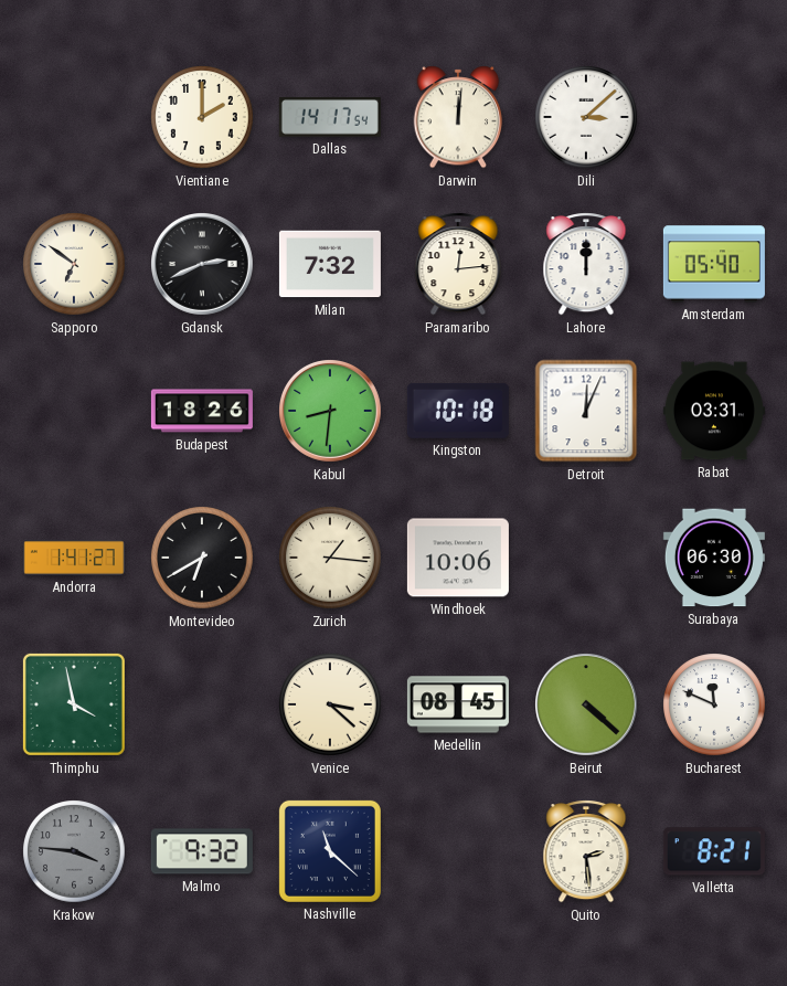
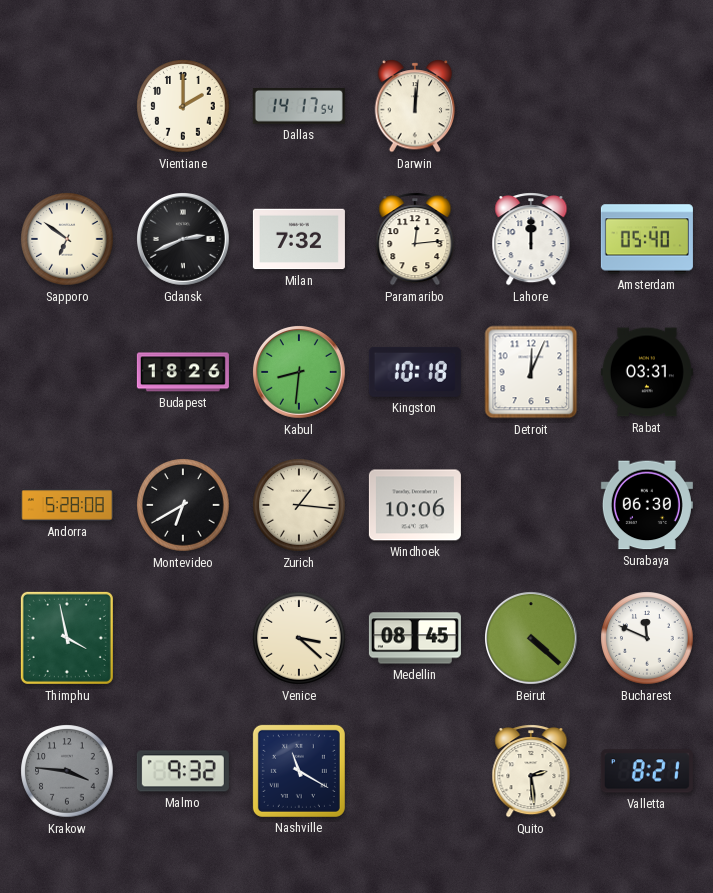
Dili: 3:08 -> none (586, 117)
Andorra: 1:41 -> 5:28 (67, 505)
Nashville: 11:22 -> 11:20 (299, 771)
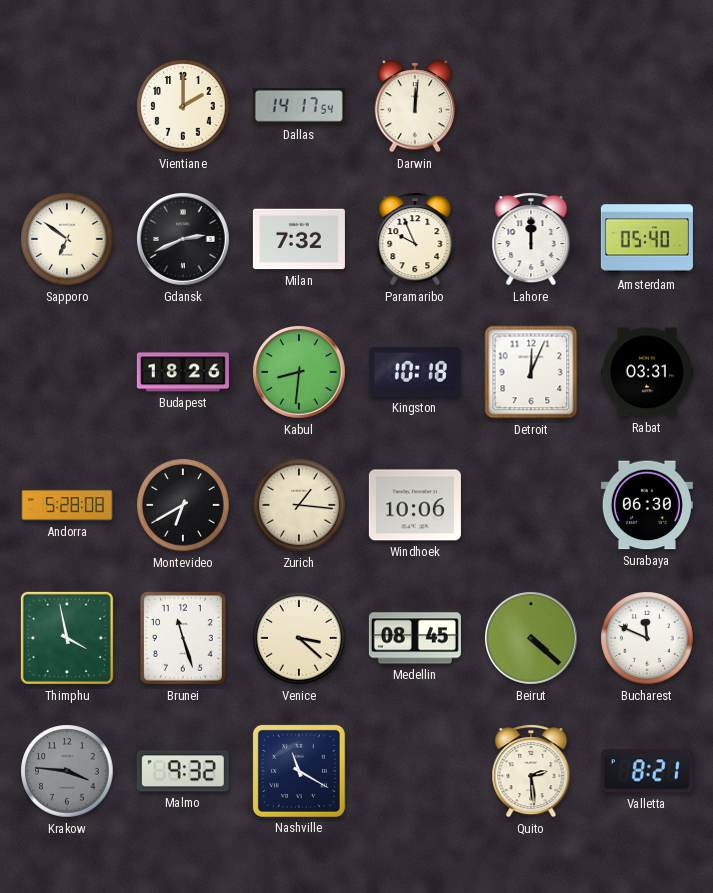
Paramaribo: 12:14 -> 9:56 (415, 239)
Brunei: none -> 11:27 (183, 638)
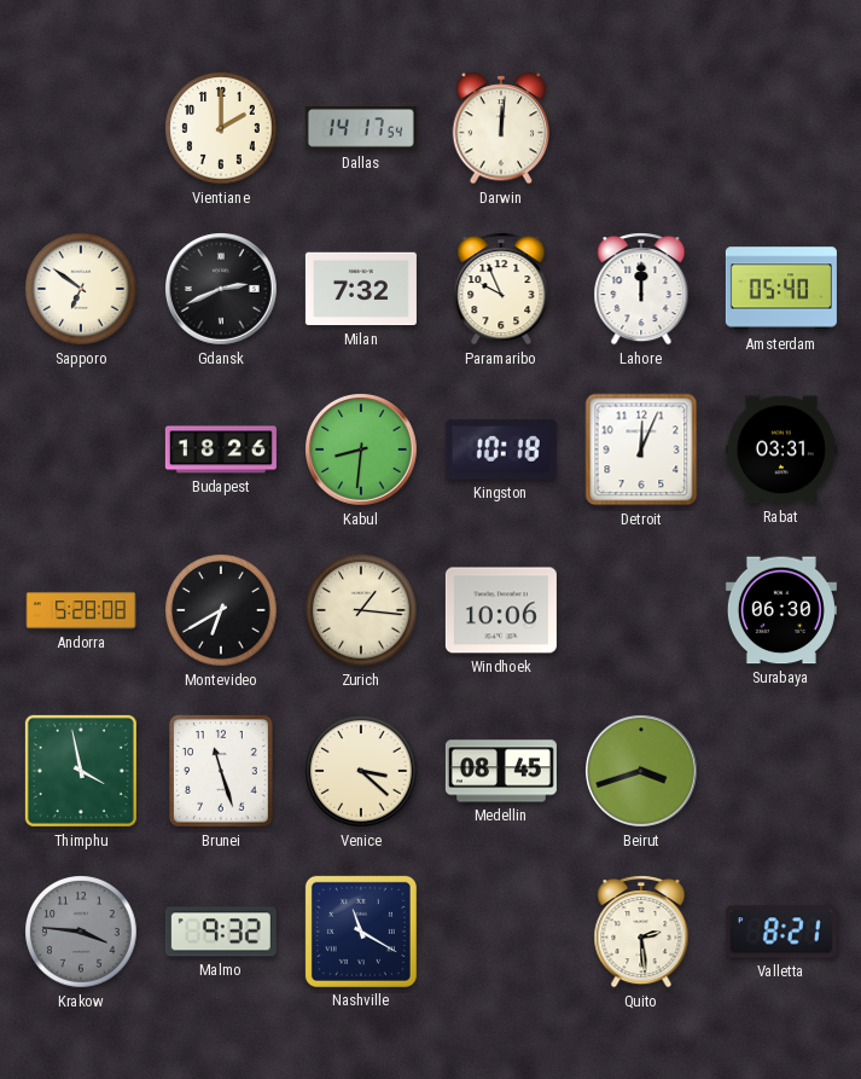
Beirut: 4:22 -> 3:42 (642, 772)
Bucharest: 11:49 -> none (647, 638)
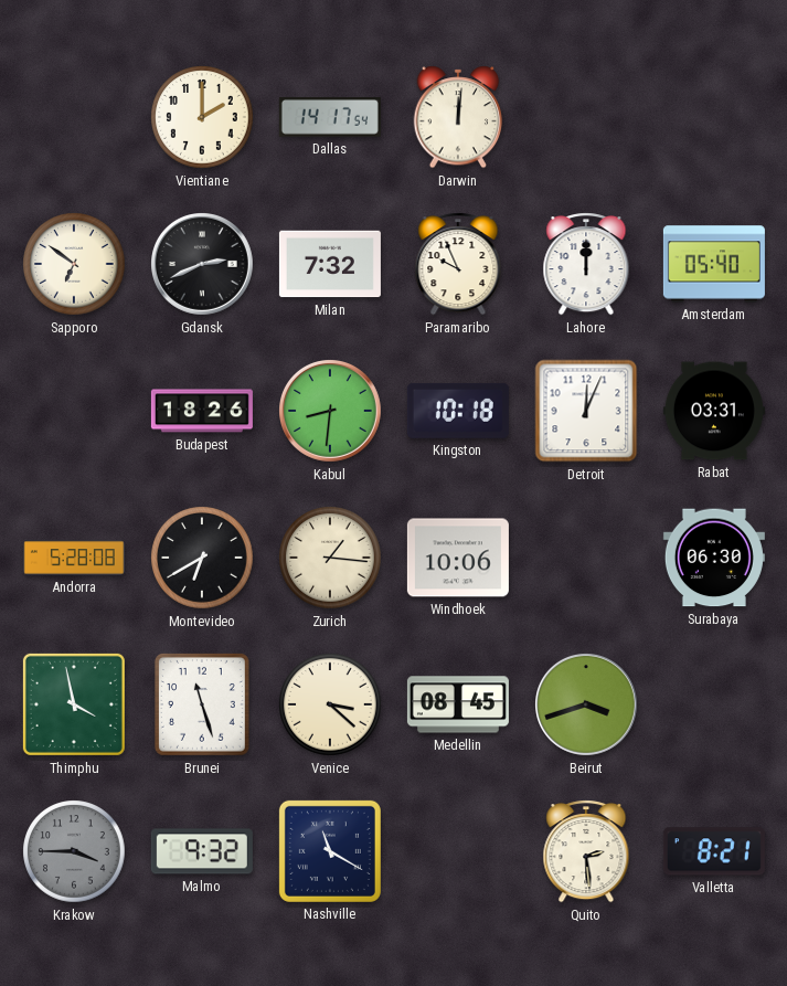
Krakow: 3:46 -> 3:45 (74, 851)
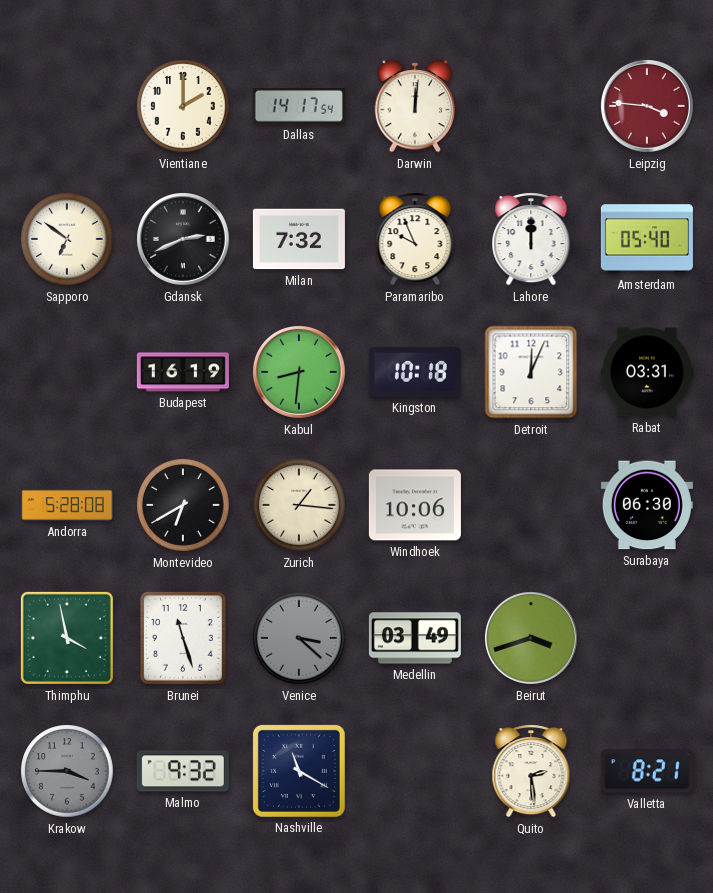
Leipzig: none -> 3:46 (648, 107)
Budapest: 18:26 -> 16:19 (183, 372)
Venice dial: cream -> grey (299, 638)
Medellin: 08:45 -> 03:49 (415, 638)
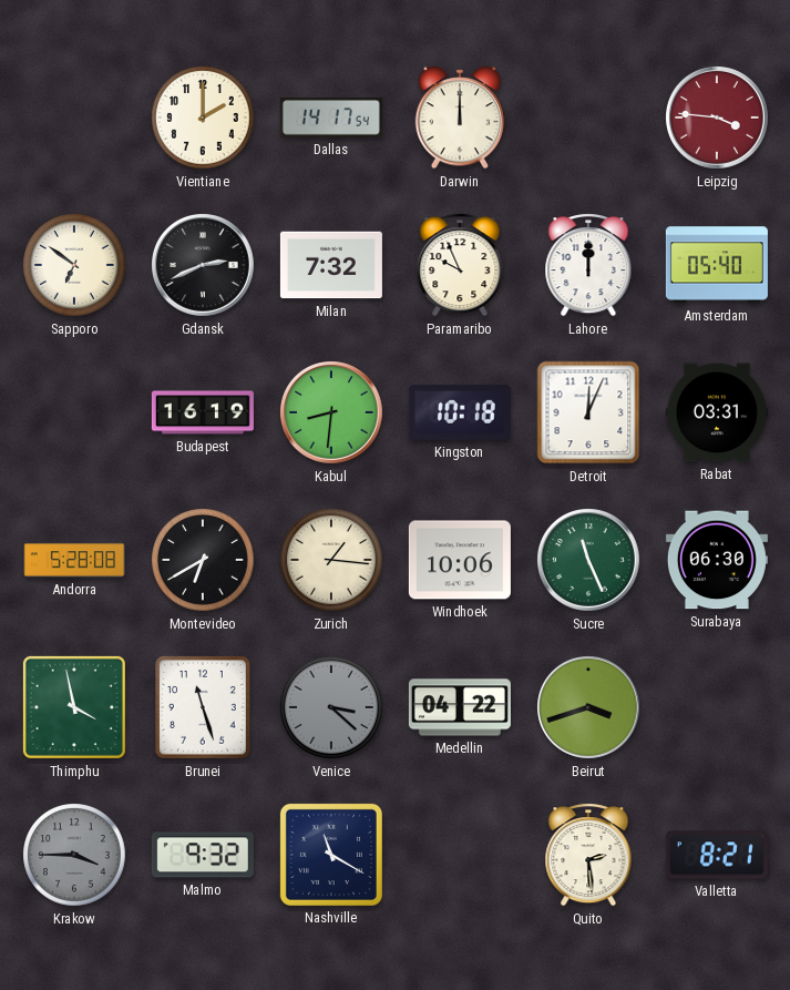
Darwin: 12:01 -> 12:00 (460, 118)
Sucre: none -> 11:26 (589, 561)
Medellin: 03:49 -> 04:22 (460, 707)
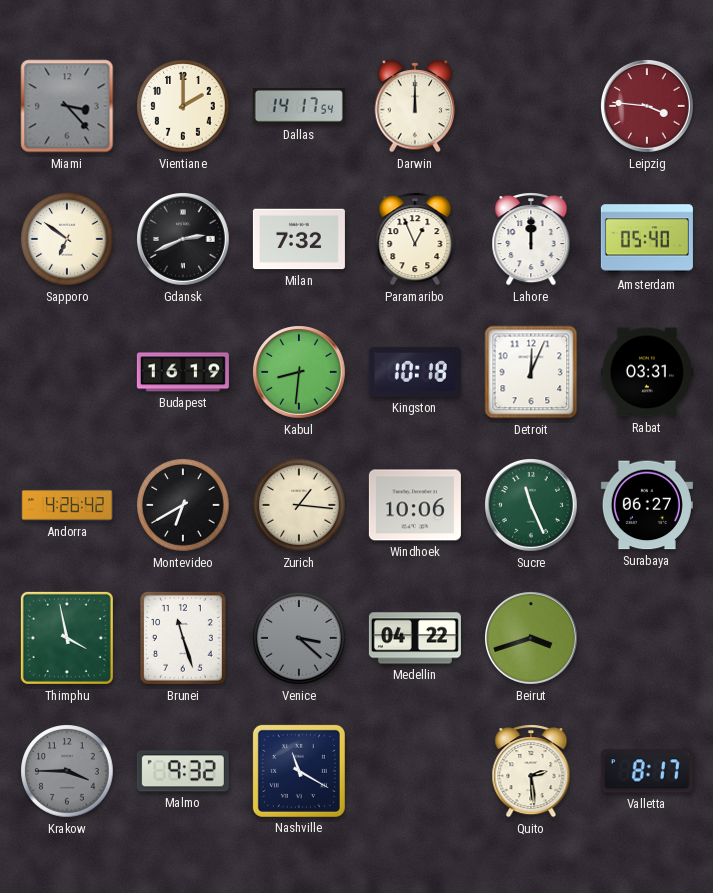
Miami: none -> 3:23 (67, 106)
Paramaribo: 9:56 -> 12:56 (415, 239)
Andorra: 5:28 -> 4:26 (67, 505)
Surabaya: 06:30 -> 06:27 (647, 505)
Valletta: 8:21 -> 8:17 (647, 771)
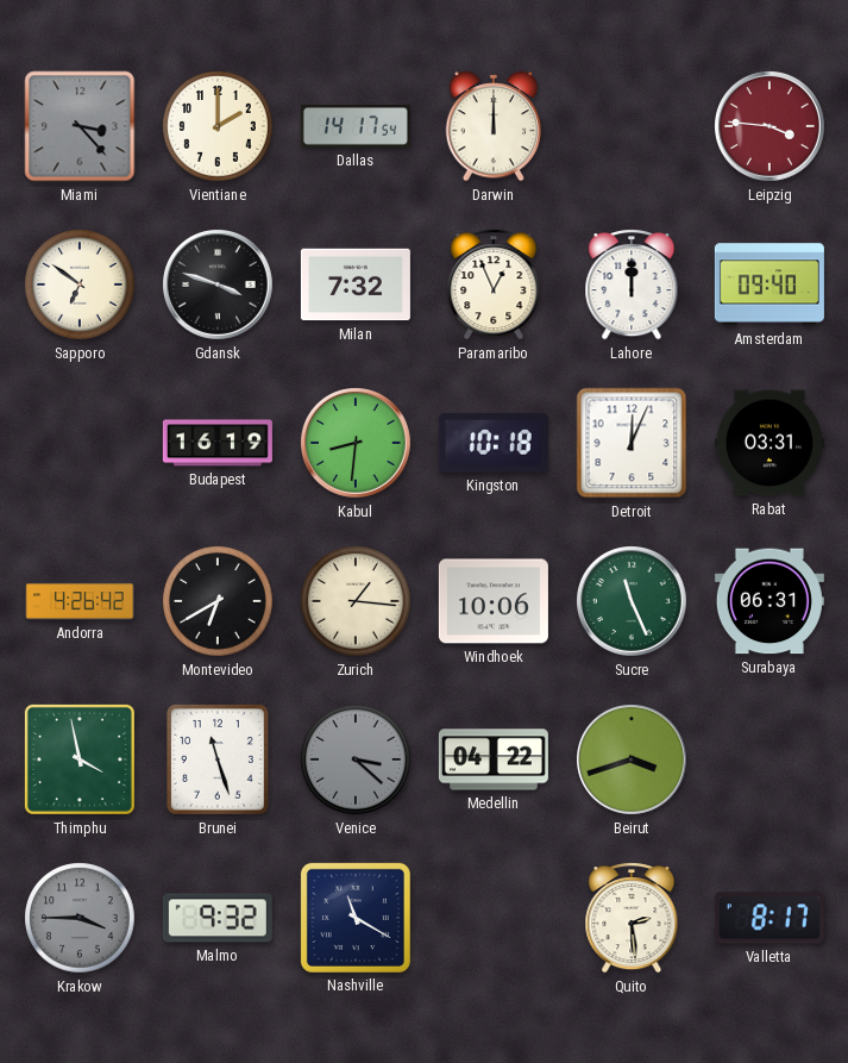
Gdansk: 2:41 -> 3:48 (219, 286)
Amsterdam: 05:40 -> 09:40 (770, 284)
Surabaya: 06:27 -> 06:31 (770, 601)
